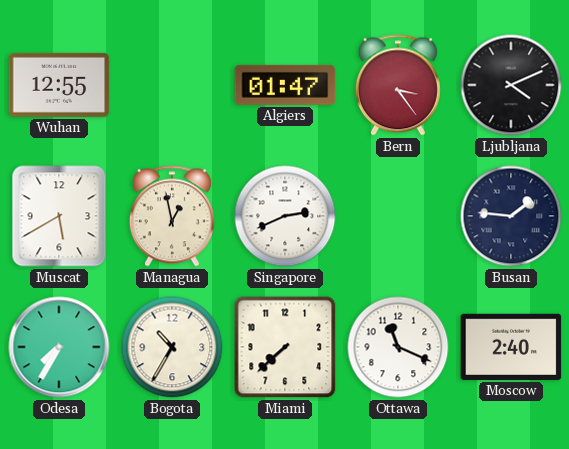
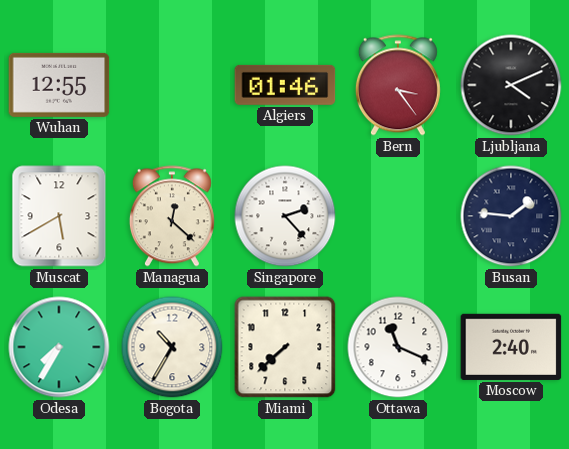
Algiers: 01:47 -> 01:46 (285, 85)
Managua: 12:58 -> 12:22 (172, 216)
Singapore: 2:41 -> 2:23 (285, 216)
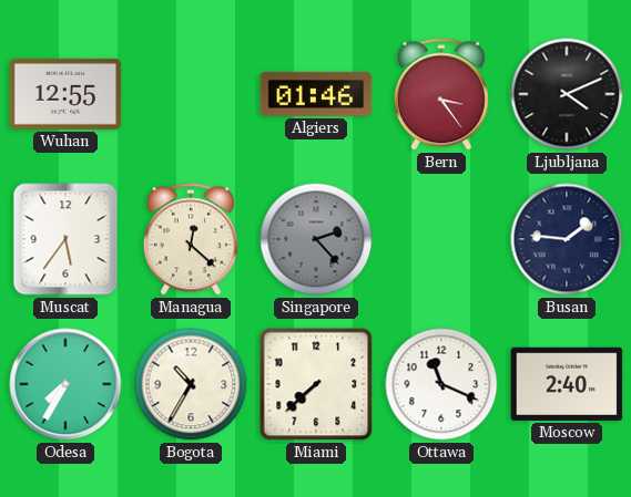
Muscat: 5:40 -> 5:36 (65, 239)
Singapore dial: white -> grey (316, 239)
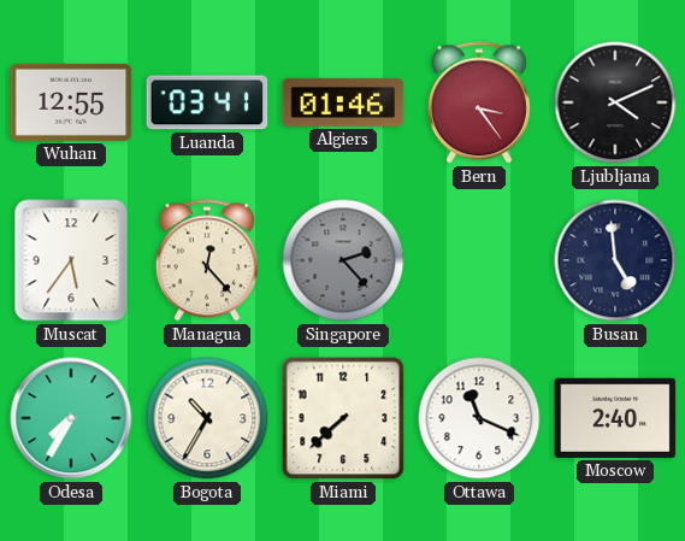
Luanda: none -> 03:41 (207, 102)
Managua: 12:22 -> 12:23 (207, 260)
Busan: 1:46 -> 4:59 (615, 260)
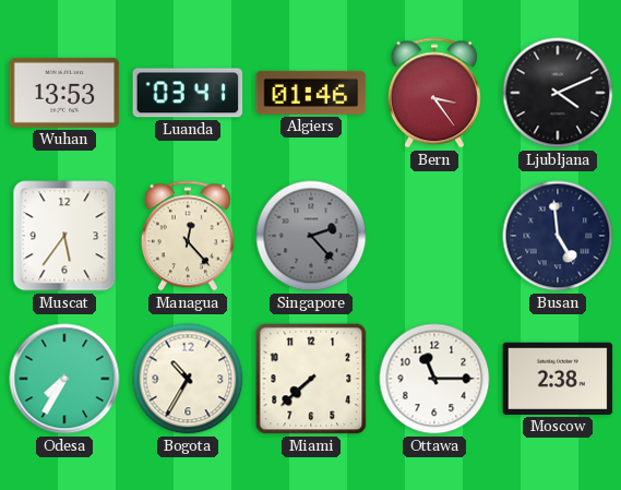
Wuhan: 12:55 -> 13:53 (64, 93)
Ottawa: 11:19 -> 11:15 (434, 379)
Moscow: 2:40 -> 2:38 (558, 379)
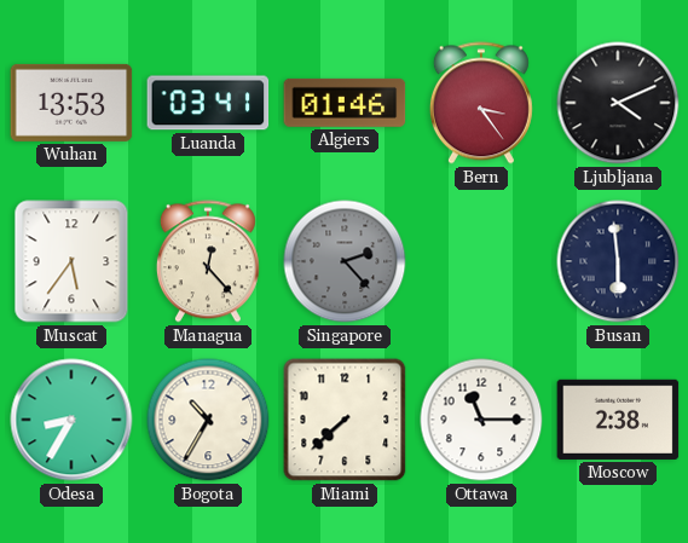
Busan: 4:59 -> 5:59 (618, 261)
Odesa: 7:35 -> 8:35 (71, 420)
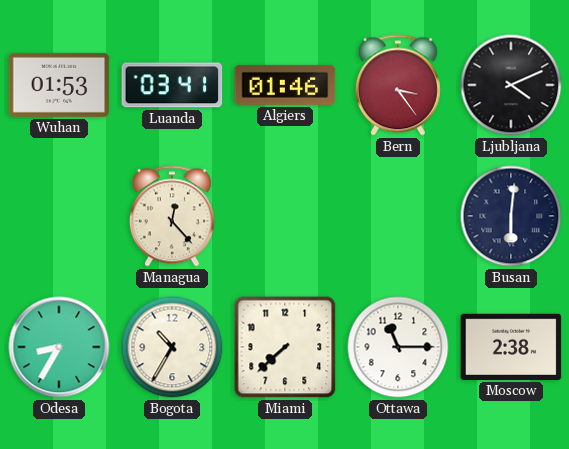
Wuhan: 13:53 -> 01:53 (59, 85)
Muscat: 5:36 -> none (71, 261)
Singapore: 2:23 -> none (345, 261)
Busan: 5:59 -> 6:01 (511, 216)
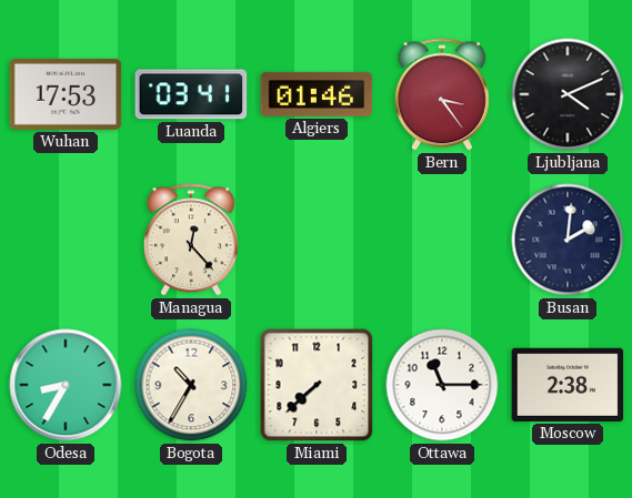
Wuhan: 01:53 -> 17:53 (66, 94)
Busan: 6:01 -> 2:01 (568, 240)
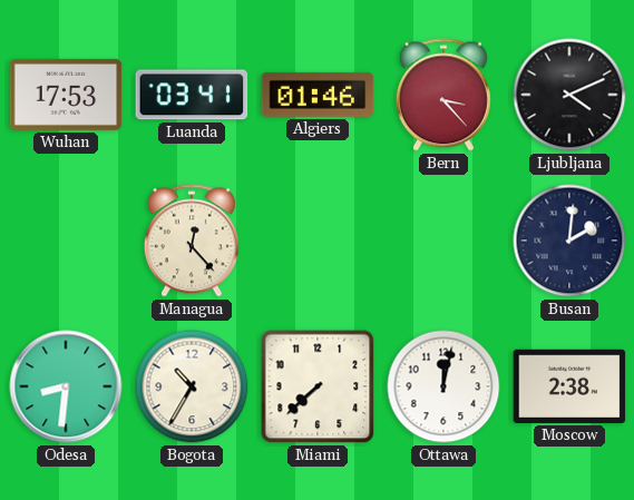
Bern: 3:24 -> 3:23 (443, 95)
Odesa: 8:35 -> 8:31 (66, 386)
Ottawa: 11:15 -> 12:02 (443, 386)
